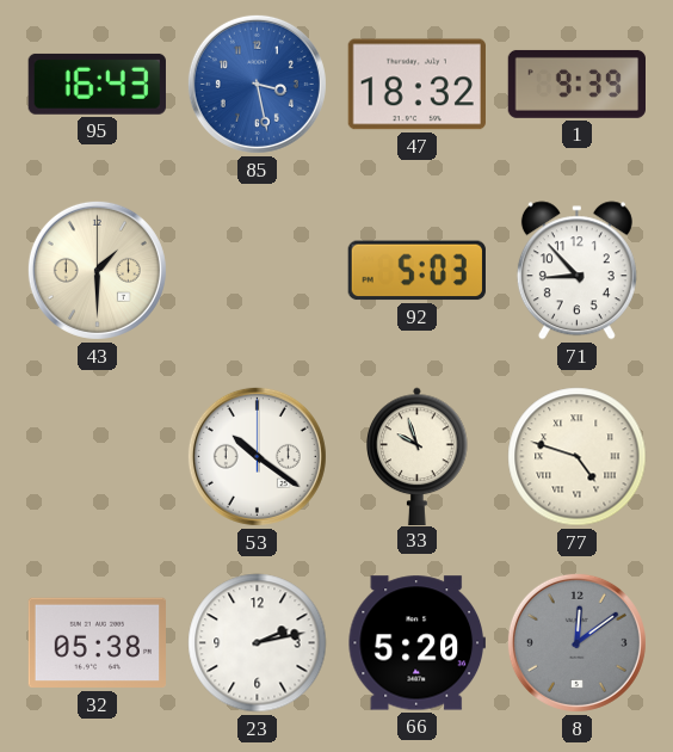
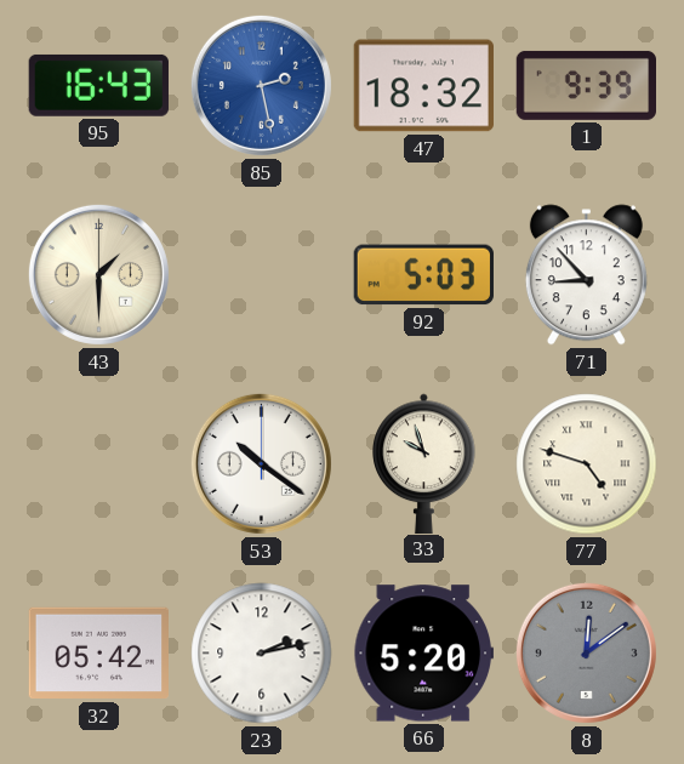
85: 3:28 -> 2:28 (261, 85)
32: 05:38 -> 05:42 (98, 654)
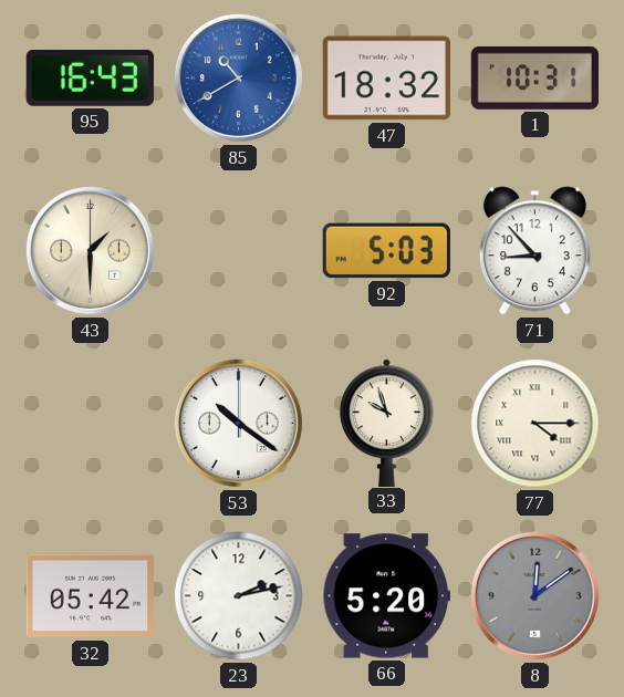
85: 2:28 -> 10:40 (238, 77)
1: 9:39 -> 10:31 (534, 77)
77: 4:48 -> 4:15 (535, 424)
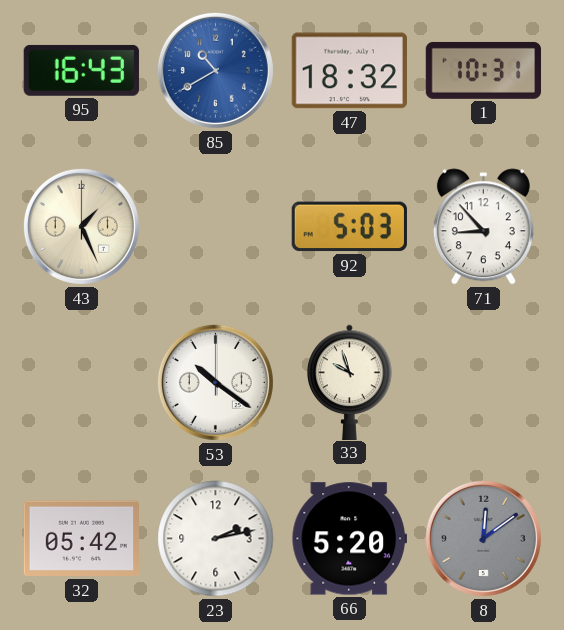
43: 1:30 -> 1:26 (81, 226)
77: 4:15 -> none (535, 424)
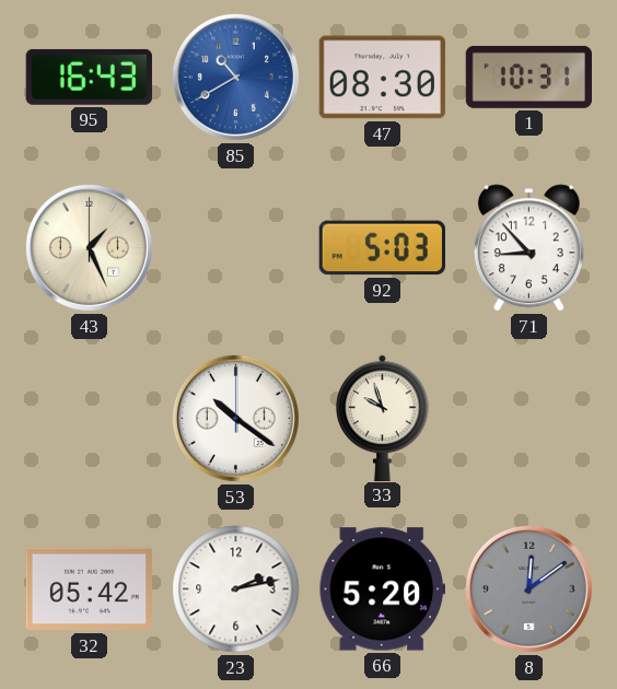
47: 18:32 -> 08:30 (382, 78)
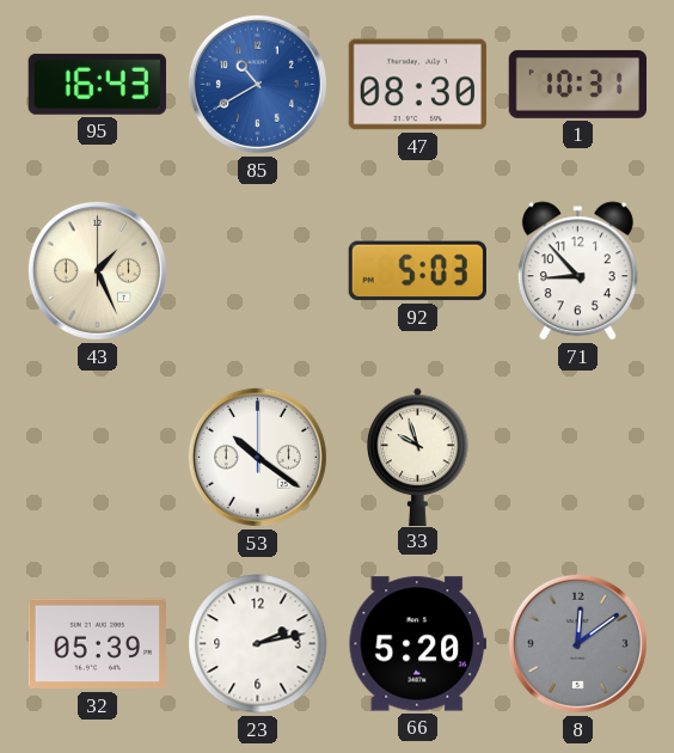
32: 05:42 -> 05:39 (97, 644)
